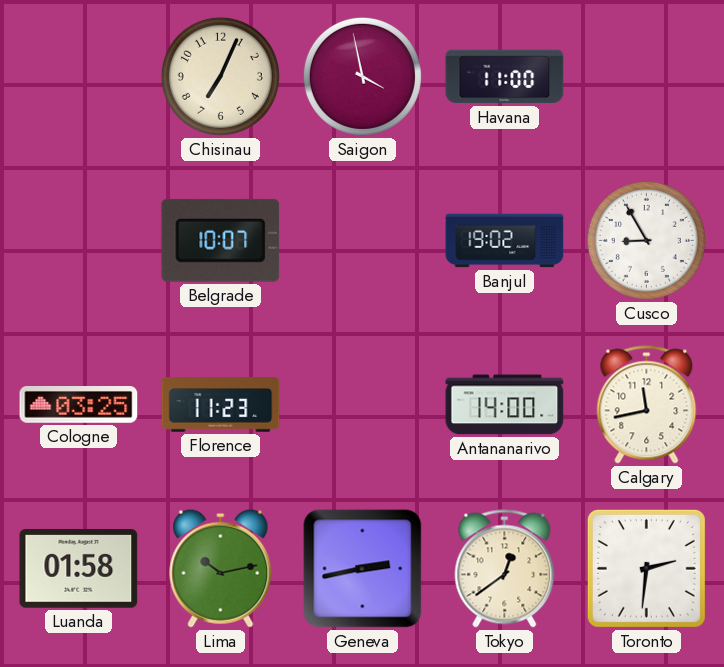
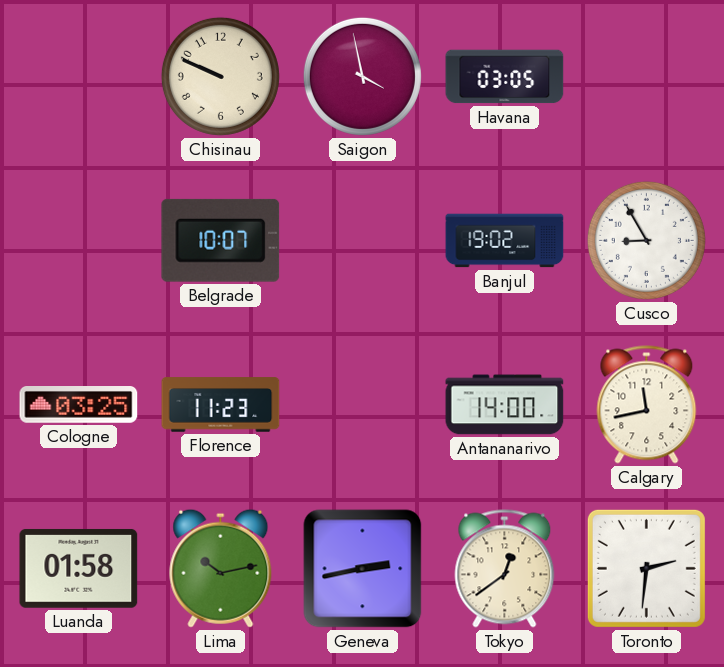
Chisinau: 7:04 -> 9:49 (220, 76)
Havana: 11:00 -> 03:05 (505, 77)
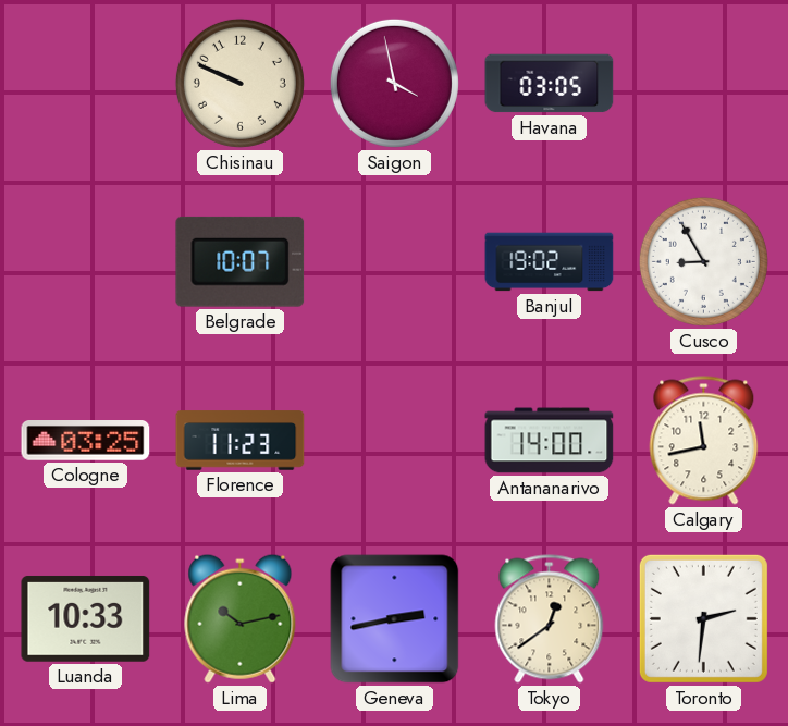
Luanda: 01:58 -> 10:33 (86, 618)
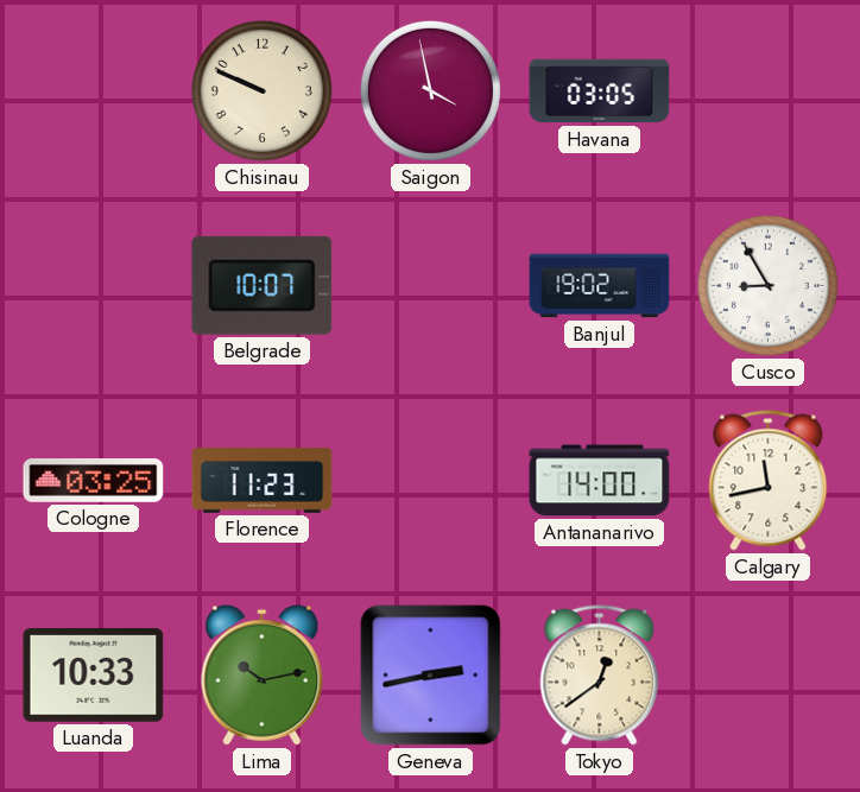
Toronto: 2:31 -> none (703, 618)
